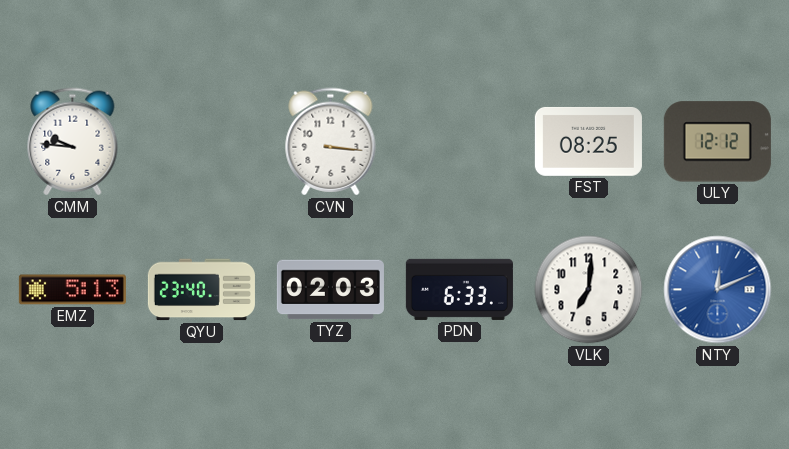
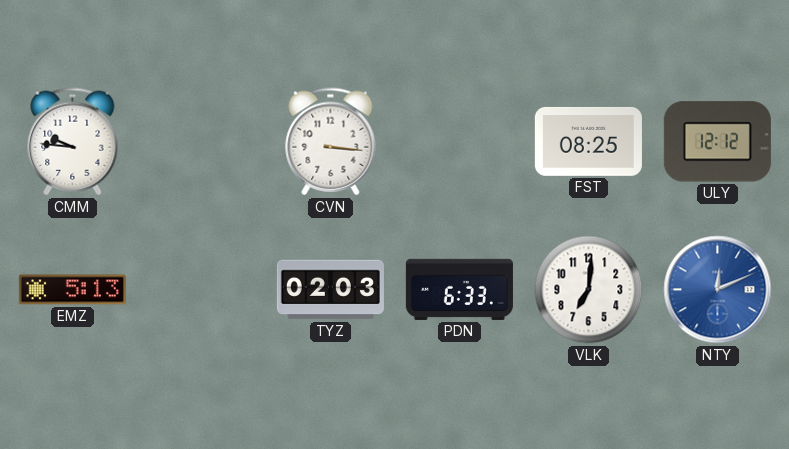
QYU: 23:40 -> none (201, 290)
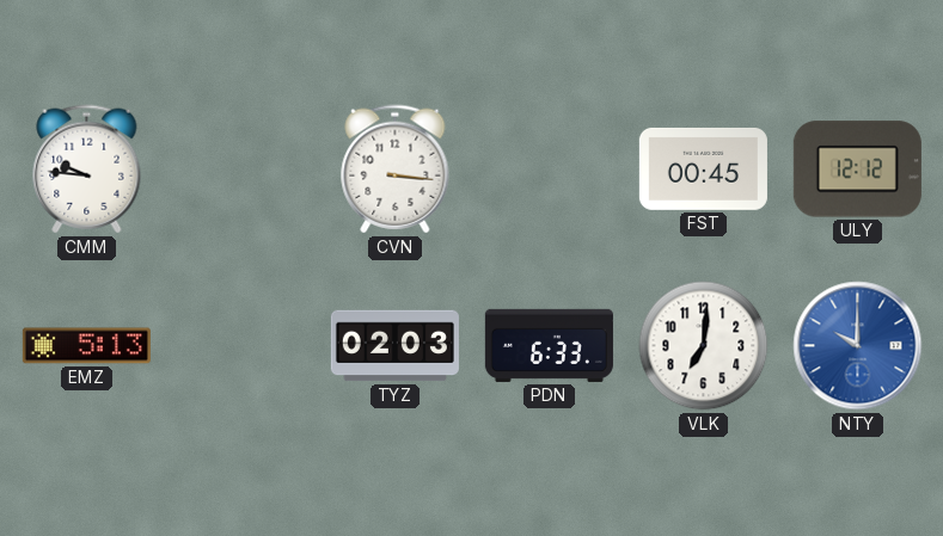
FST: 08:25 -> 00:45 (703, 168)
NTY: 12:11 -> 10:00 (858, 346)
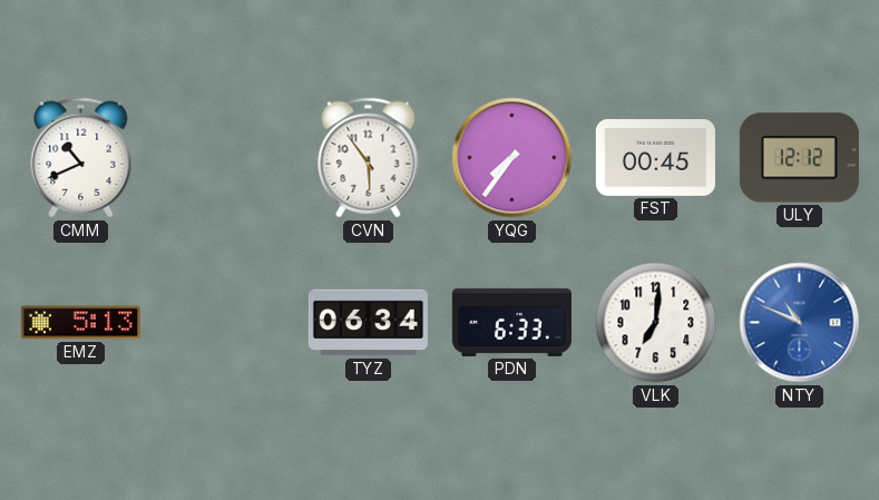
CMM: 9:46 -> 10:41 (81, 158)
CVN: 3:16 -> 5:54 (369, 158)
YQG: none -> 7:36 (512, 158)
TYZ: 02:03 -> 06:34 (368, 323)
NTY: 10:00 -> 10:49 (800, 323)
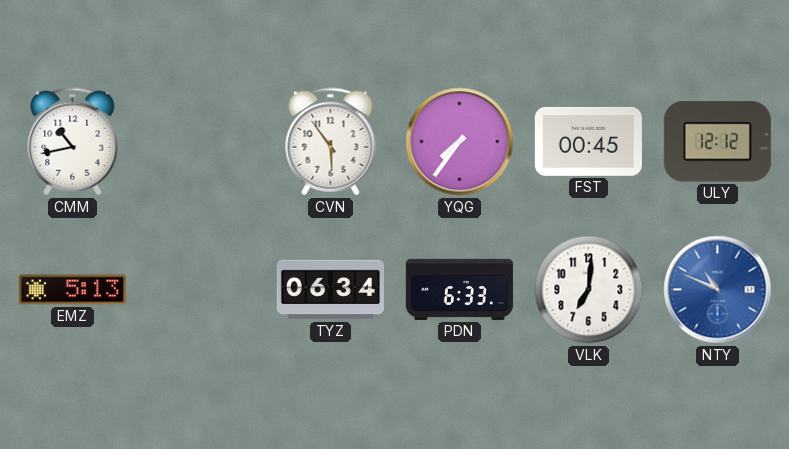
CMM: 10:41 -> 10:43 (73, 142)
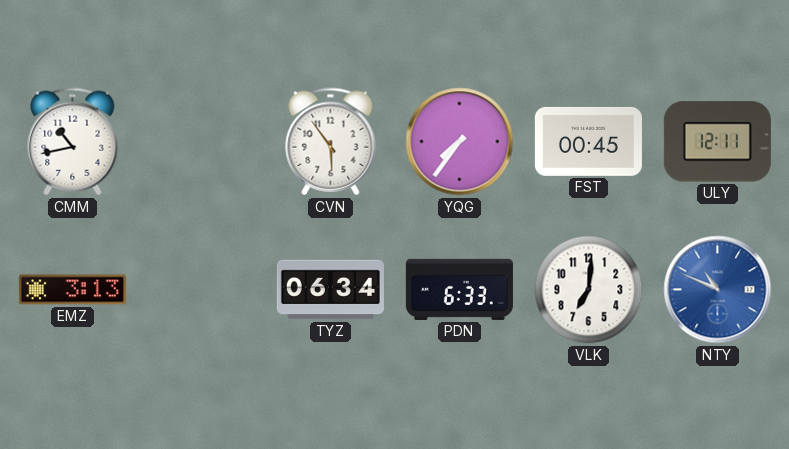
ULY: 12:12 -> 12:11 (717, 142)
EMZ: 5:13 -> 3:13 (72, 290)
